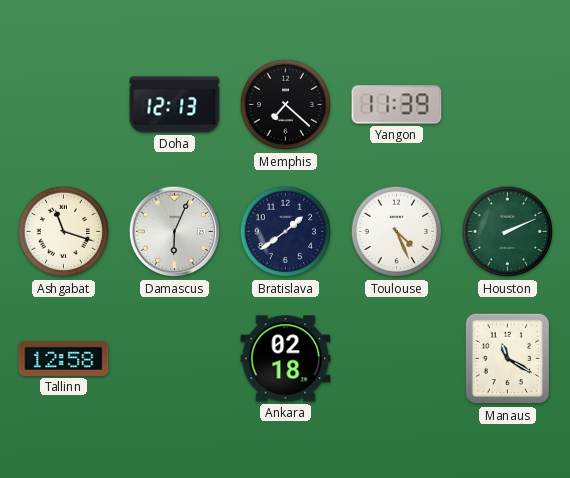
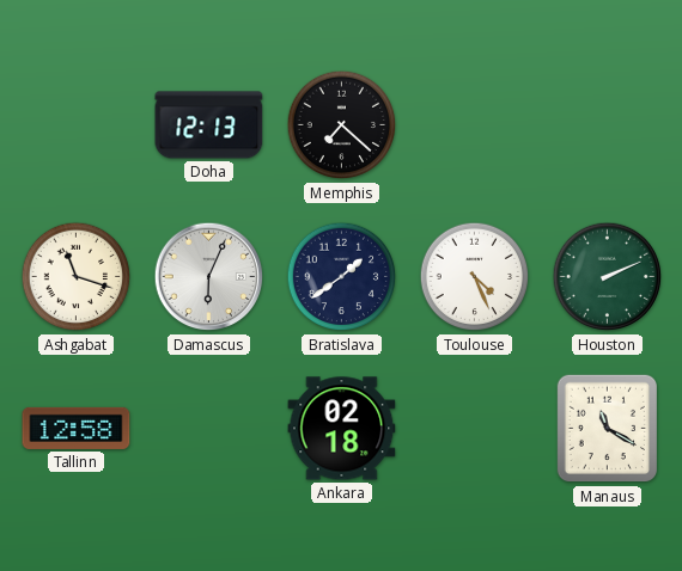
Yangon: 11:39 -> none (397, 105)
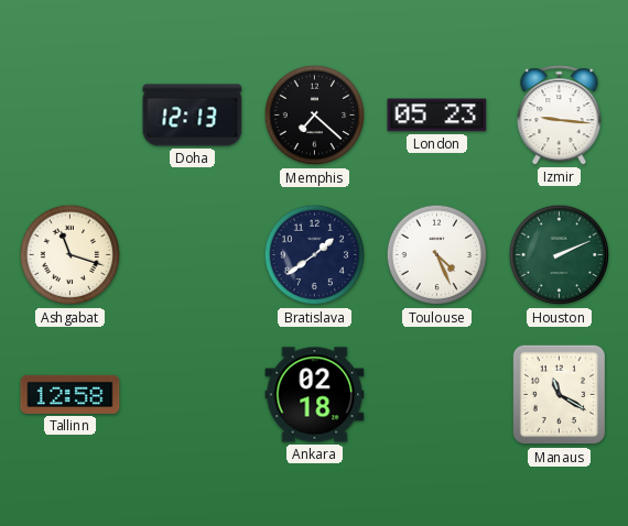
London: none -> 05:23 (437, 116)
Izmir: none -> 9:16 (560, 116)
Damascus: 6:04 -> none (209, 277)
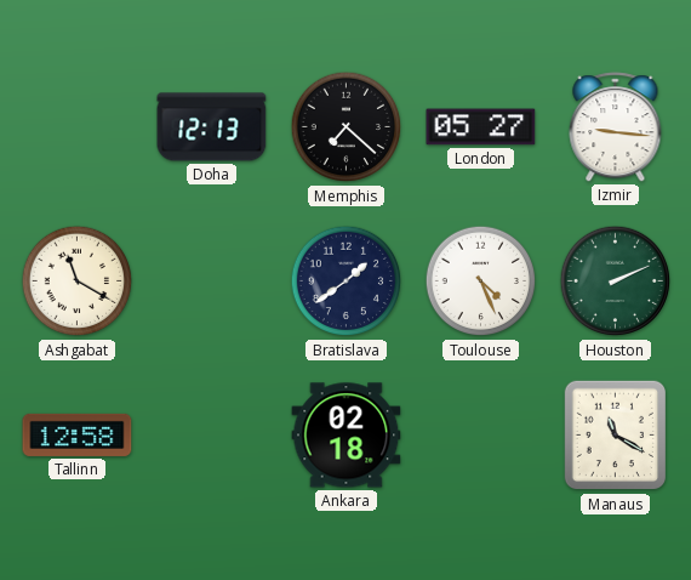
London: 05:23 -> 05:27 (481, 127)
Ashgabat: 11:18 -> 11:20 (78, 282)
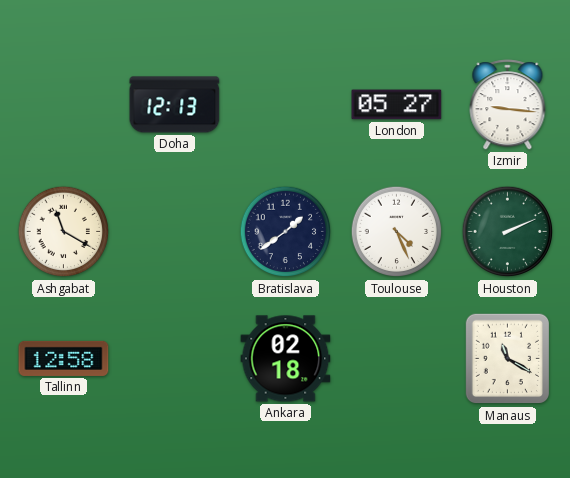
Memphis: 7:22 -> none (347, 127)
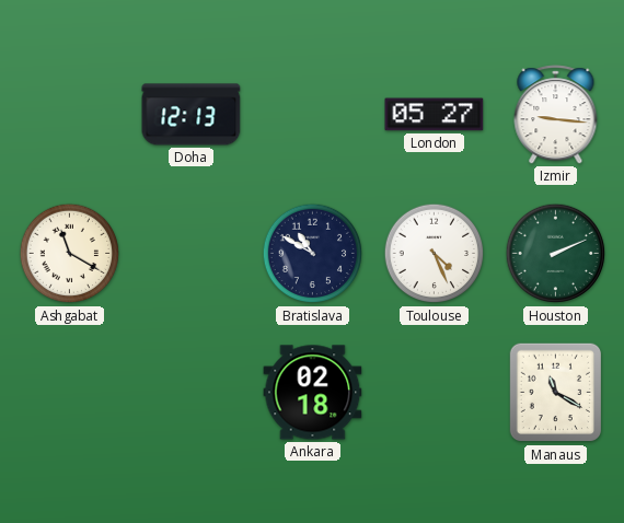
Bratislava: 1:39 -> 10:50 (313, 254)
Tallinn: 12:58 -> none (64, 358)
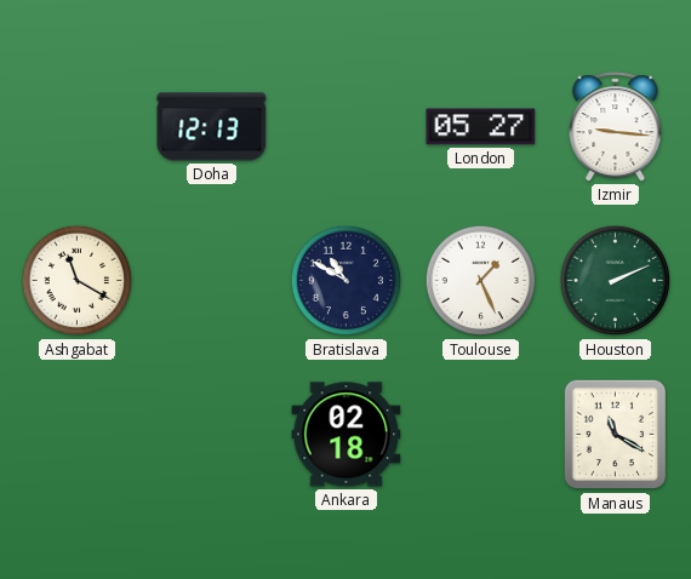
Toulouse: 4:26 -> 1:26 (481, 281)
